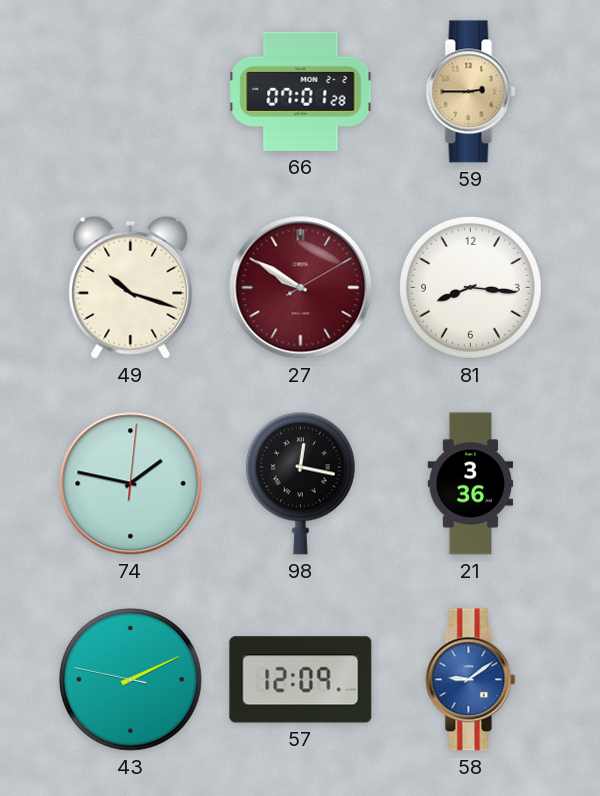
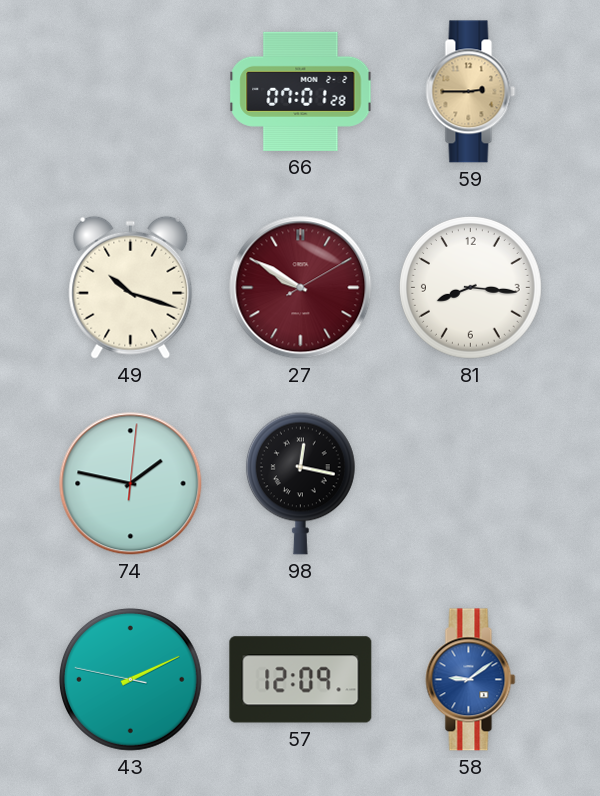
21: 3:36 -> none (471, 484)
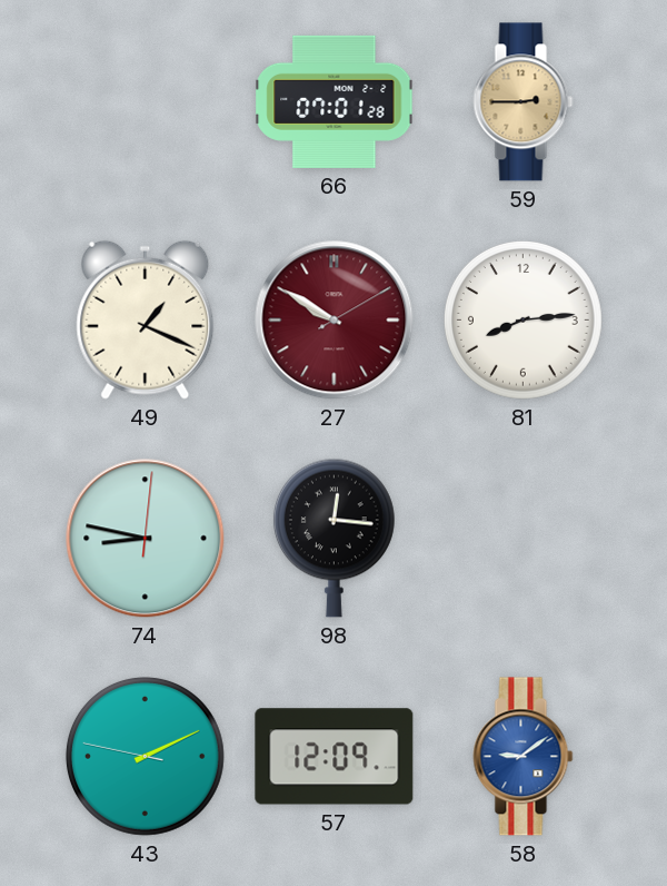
49: 10:18 -> 1:19 (146, 319)
81: 8:16 -> 8:14 (522, 319)
74: 1:47 -> 8:47 (146, 539)
98: 12:17 -> 12:16 (333, 538)
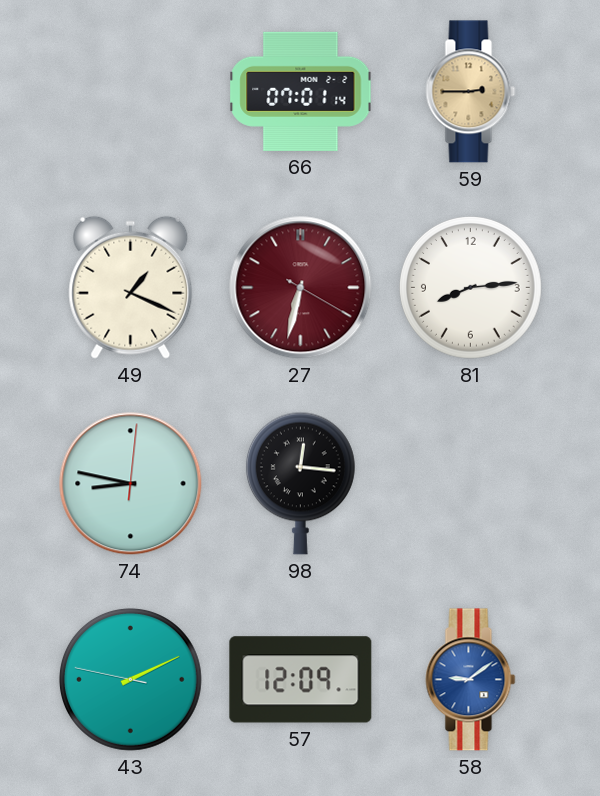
66: 07:01:28 -> 07:01:14 (301, 91)
27: 9:50 -> 6:32 (301, 288)
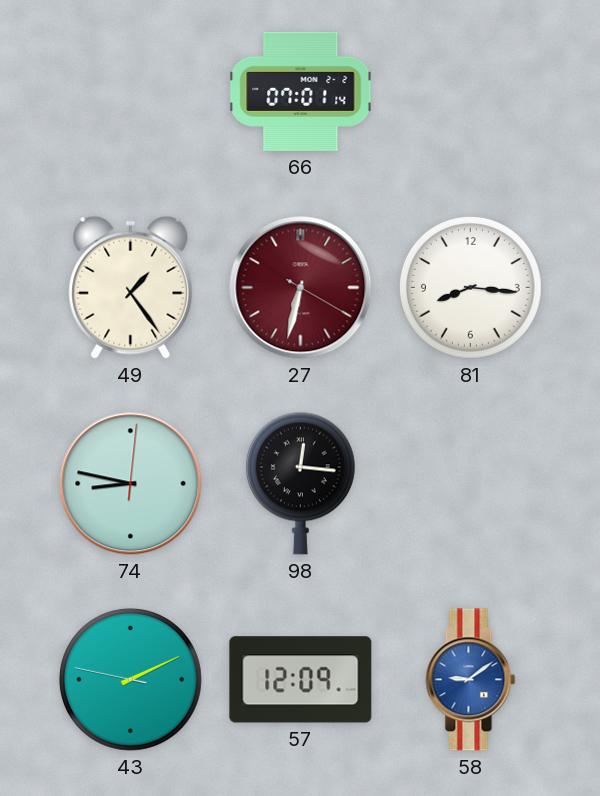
59: 2:45 -> none (471, 92)
49: 1:19 -> 1:24 (131, 287)
81: 8:14 -> 8:16 (470, 287)
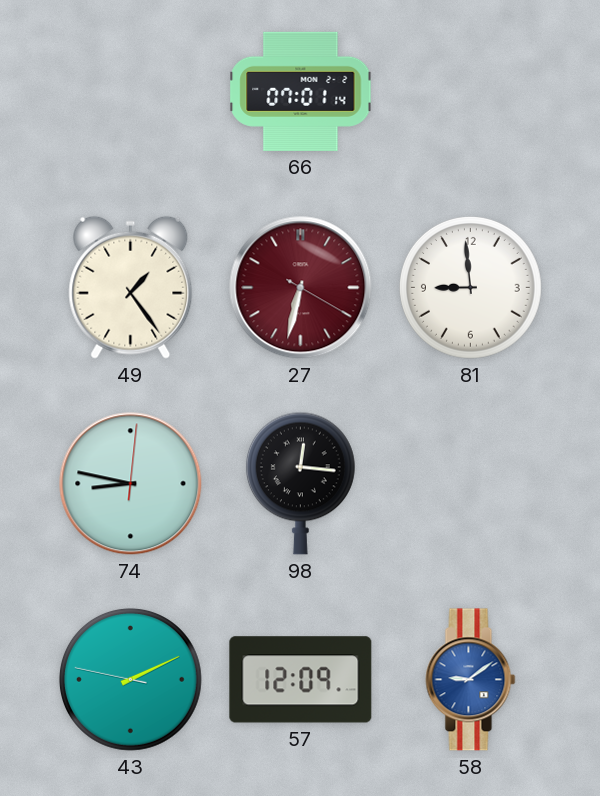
81: 8:16 -> 8:59 (470, 287)
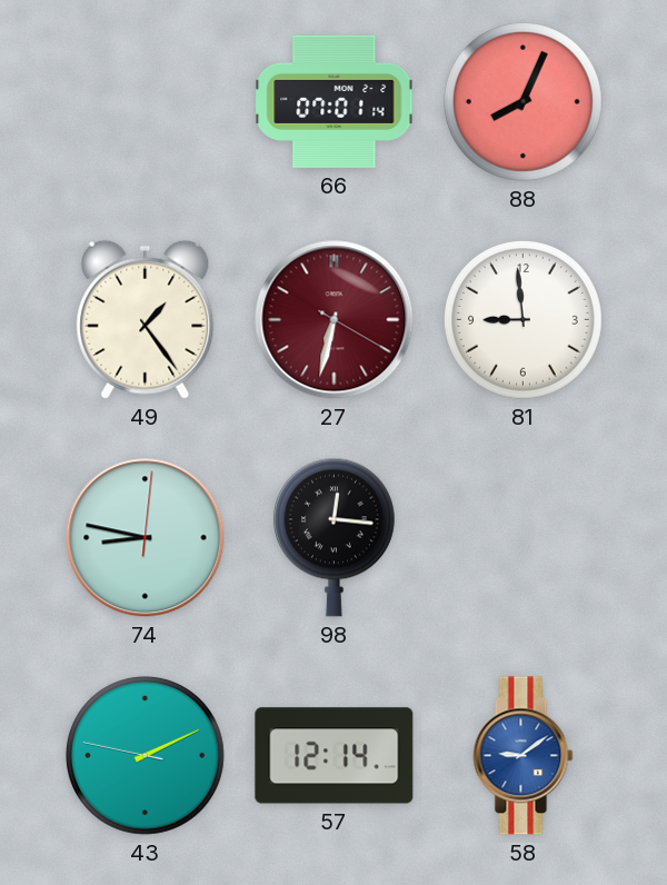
88: none -> 8:04 (522, 101)
57: 12:09 -> 12:14 (335, 756)
